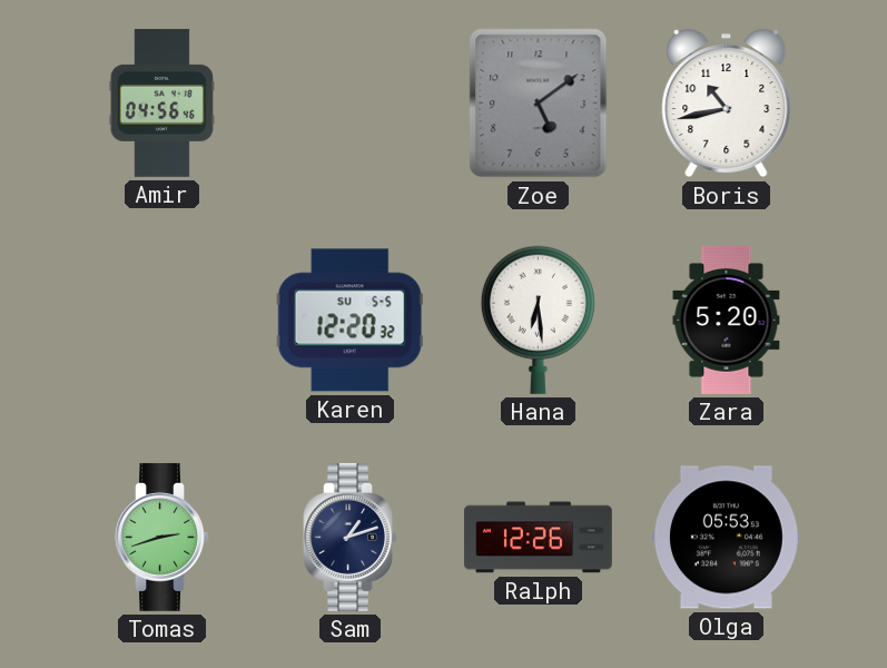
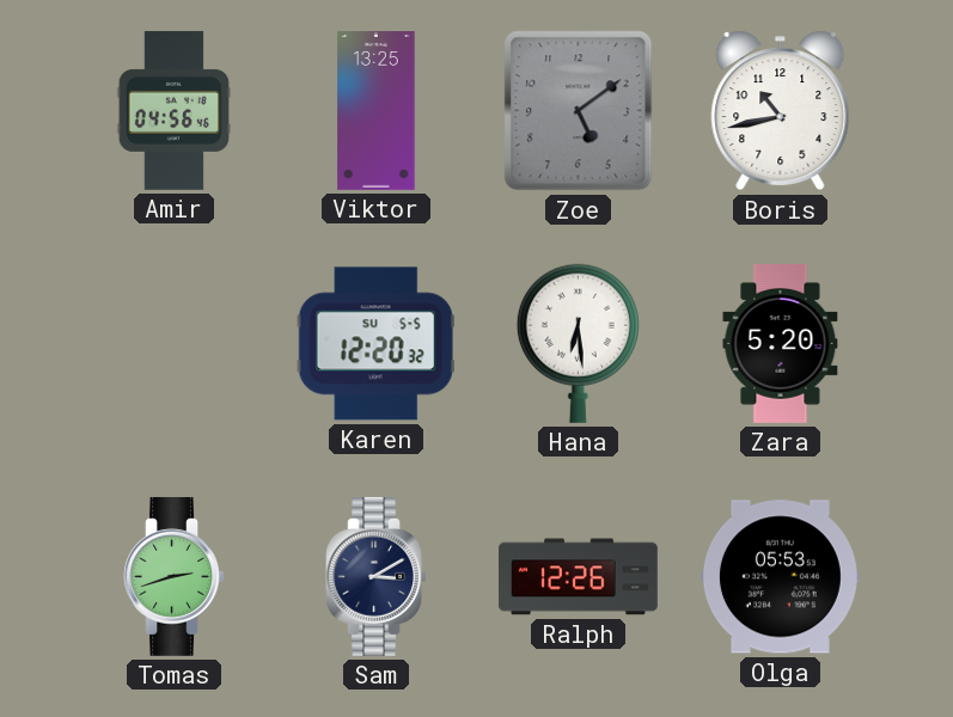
Viktor: none -> 13:25 (377, 111)
Sam: 1:12 -> 3:10 (375, 576)
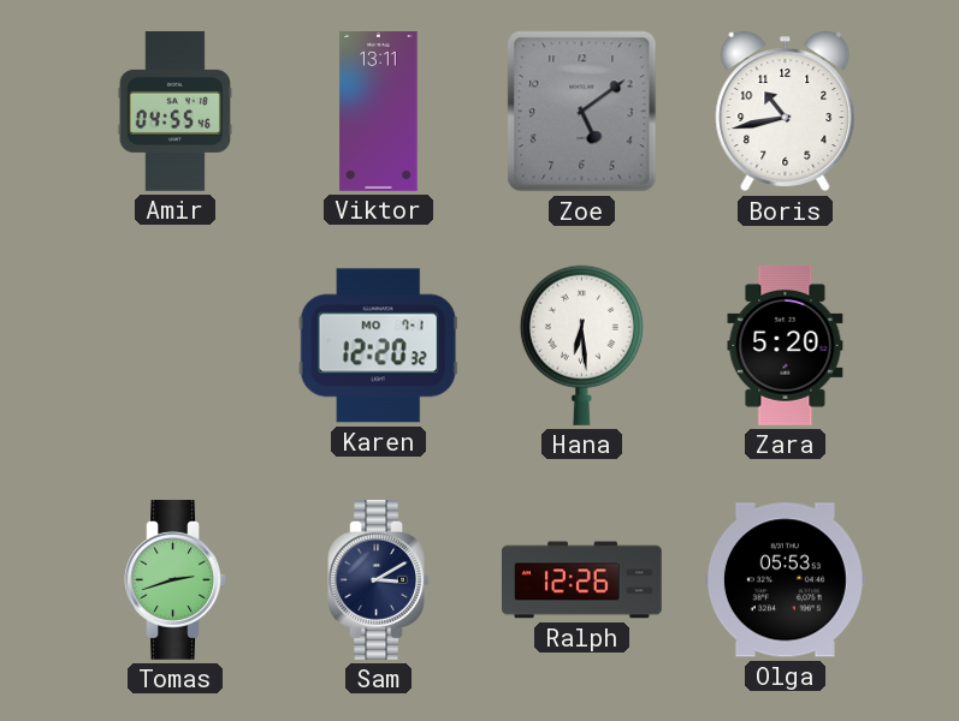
Amir: 04:56 -> 04:55 (176, 111)
Viktor: 13:25 -> 13:11 (379, 112)
Karen date: SU 5-5 -> MO 7-1 (378, 346)
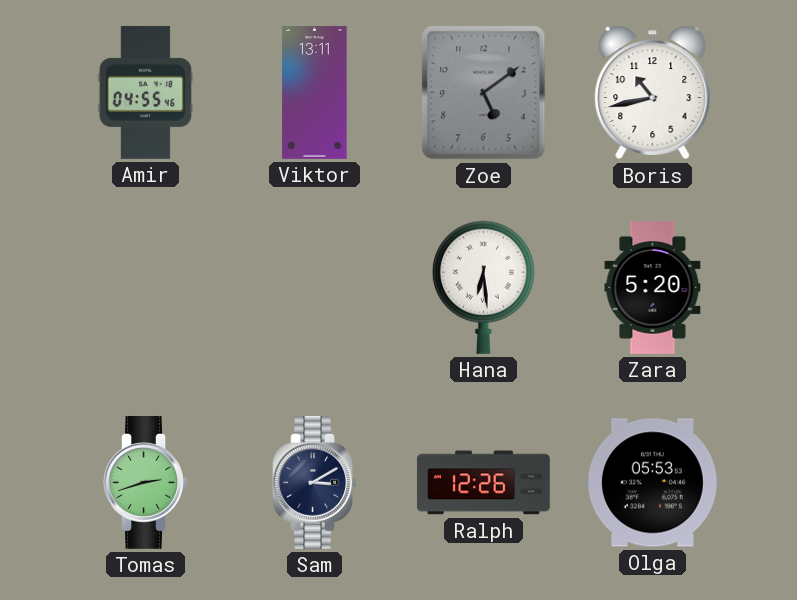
Karen: 12:20 -> none (378, 346)
